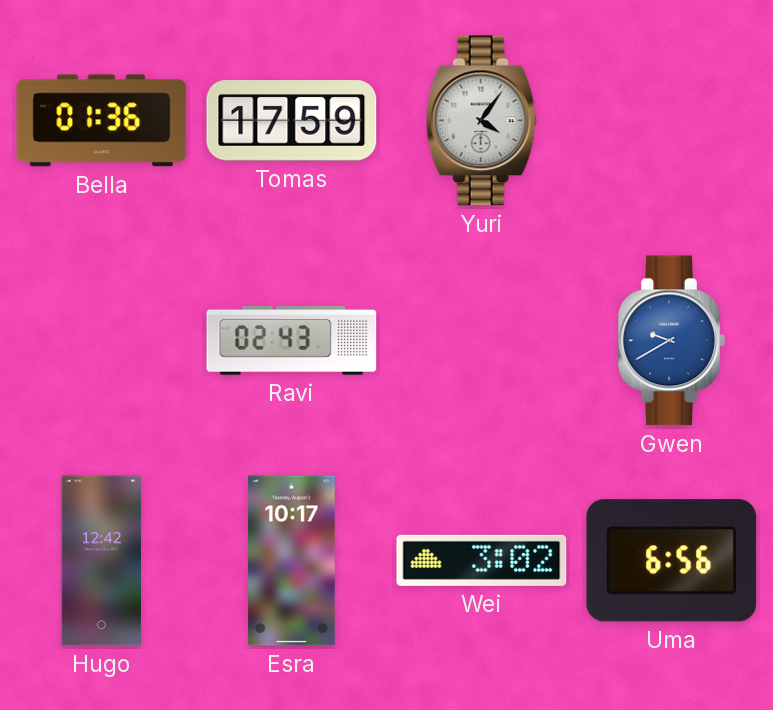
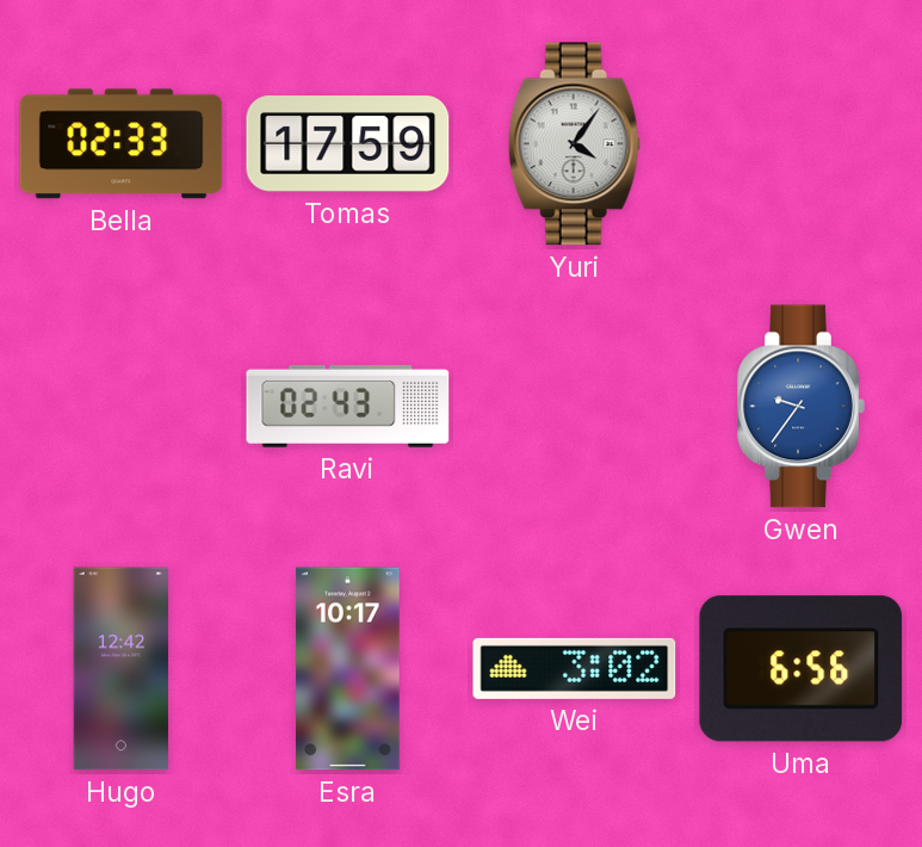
Bella: 01:36 -> 02:33 (122, 144)
Gwen: 9:40 -> 9:36 (800, 407)
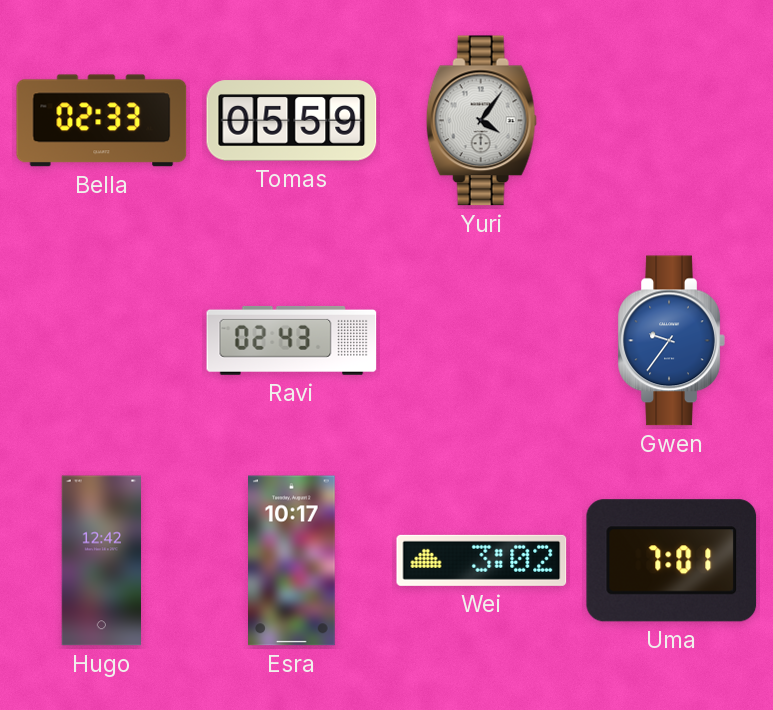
Tomas: 17:59 -> 05:59 (292, 121)
Uma: 6:56 -> 7:01 (672, 561)
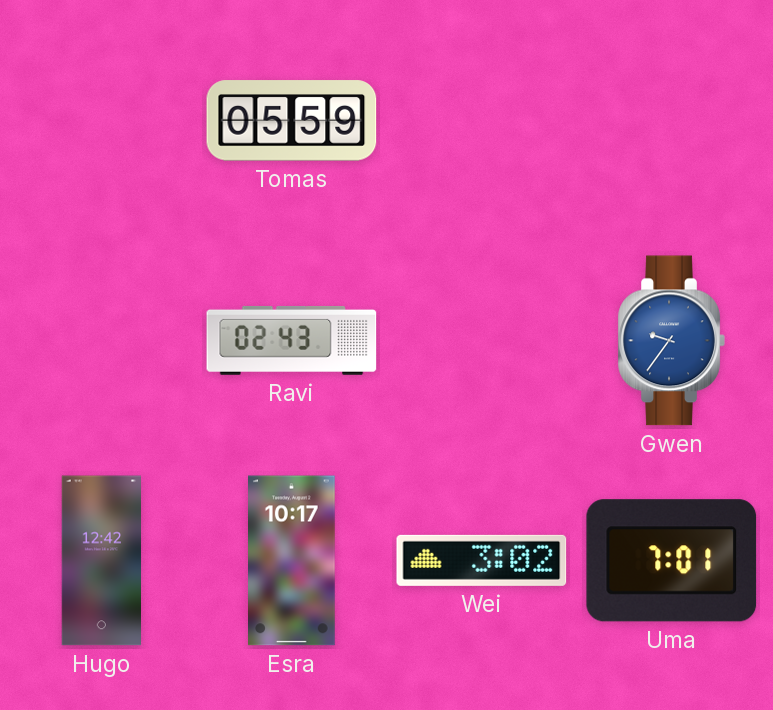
Bella: 02:33 -> none (102, 121)
Yuri: 4:06 -> none (481, 121)
